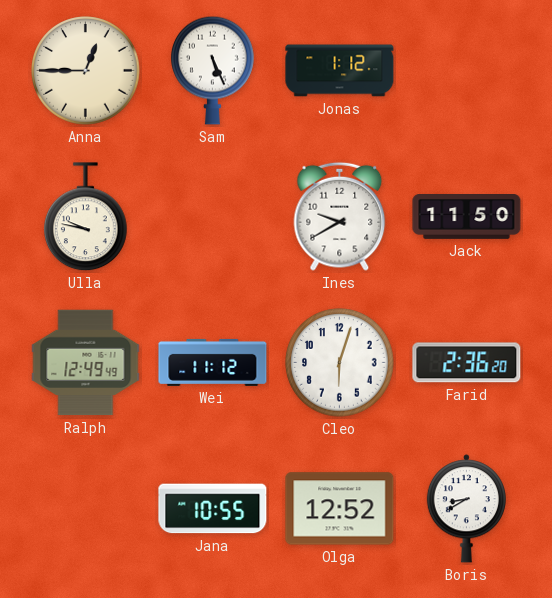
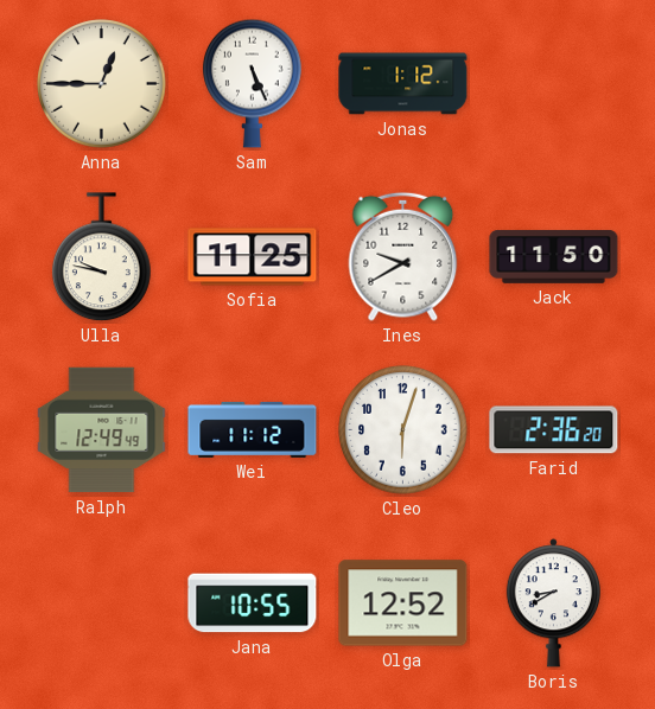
Sofia: none -> 11:25 (253, 257)
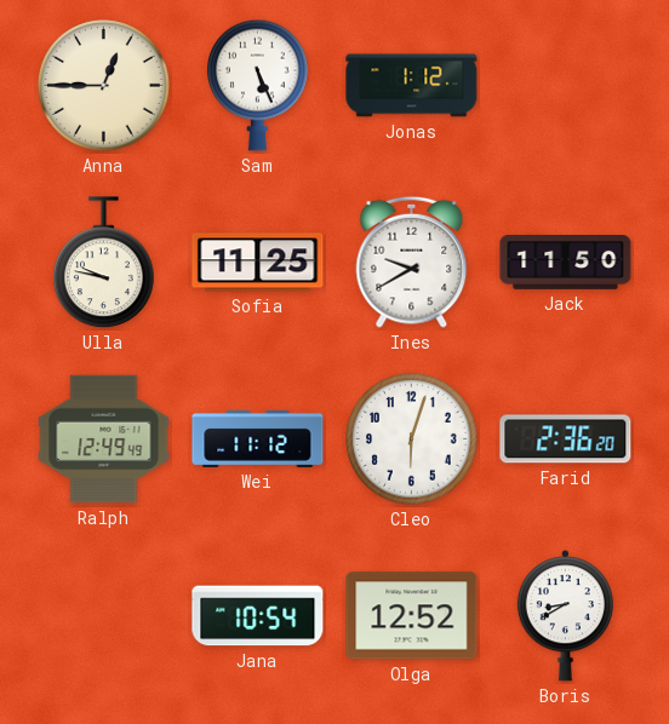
Jana: 10:55 -> 10:54 (258, 616)
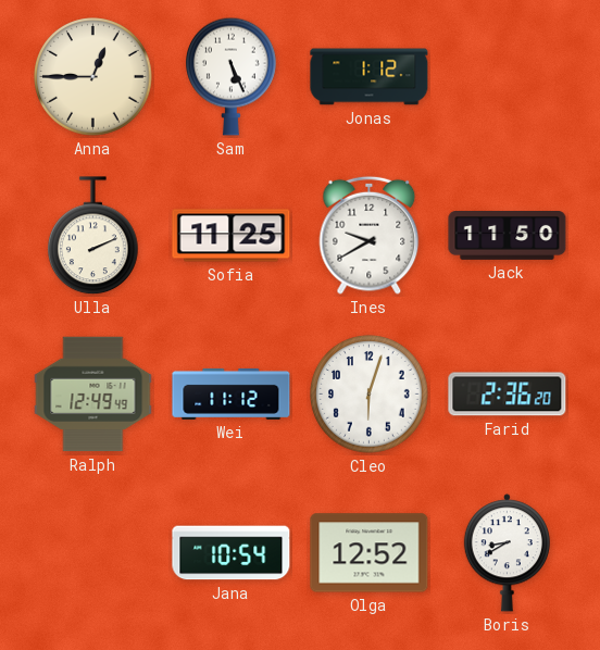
Ulla: 9:47 -> 2:11 (93, 236)
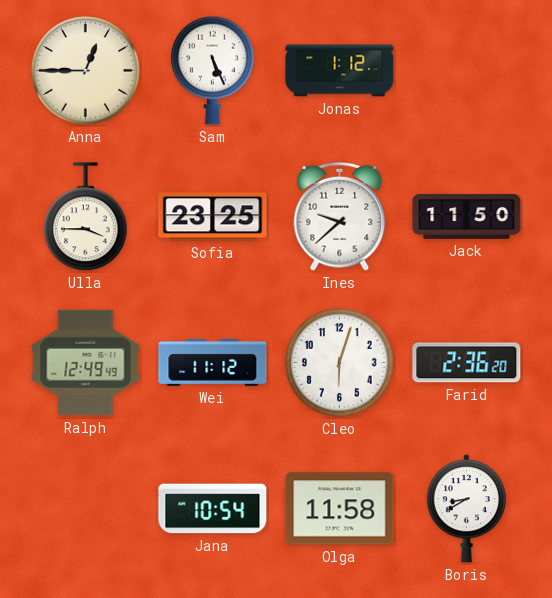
Ulla: 2:11 -> 3:45 (86, 217)
Sofia: 11:25 -> 23:25 (213, 217)
Ines: 9:40 -> 9:38 (340, 216)
Olga: 12:52 -> 11:58 (340, 509)
